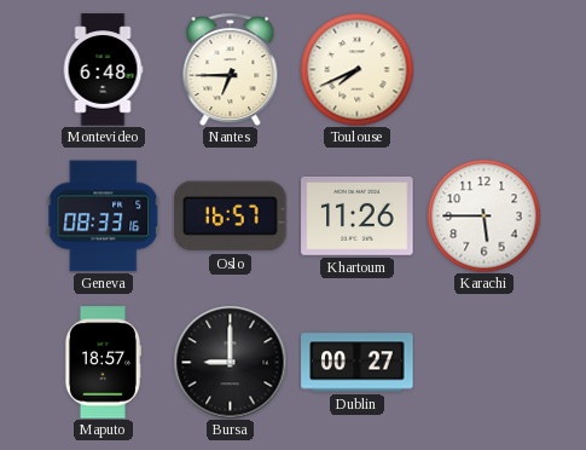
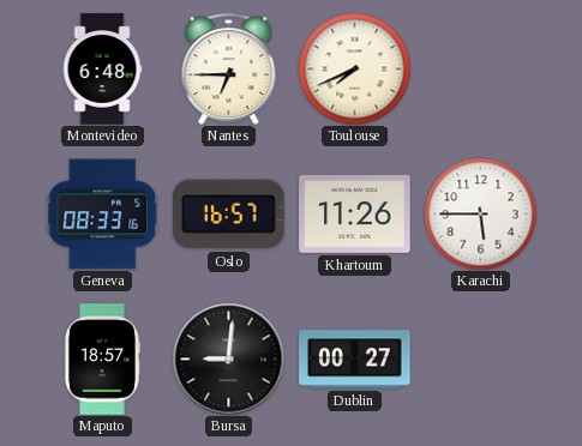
Bursa: 9:00 -> 9:01 (228, 358)
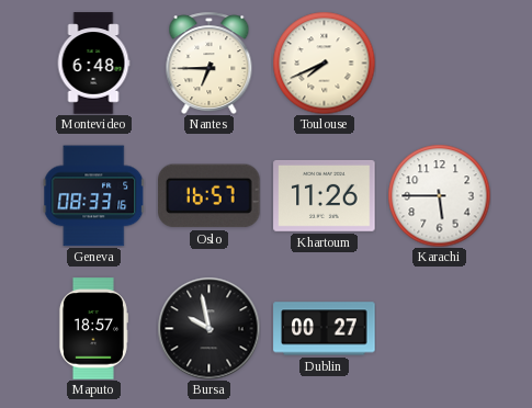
Bursa: 9:01 -> 9:58 (208, 328)
